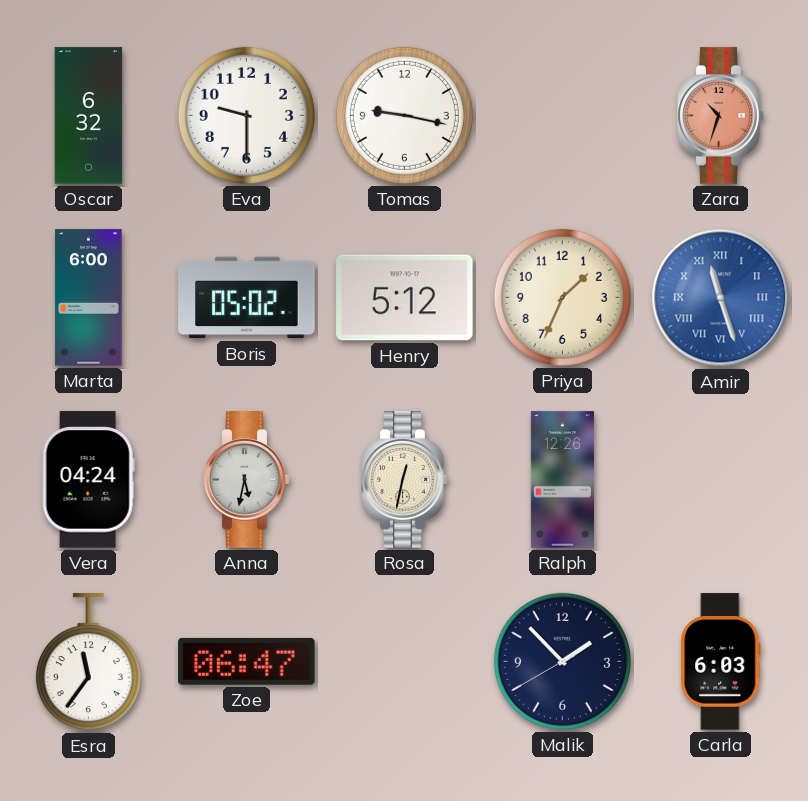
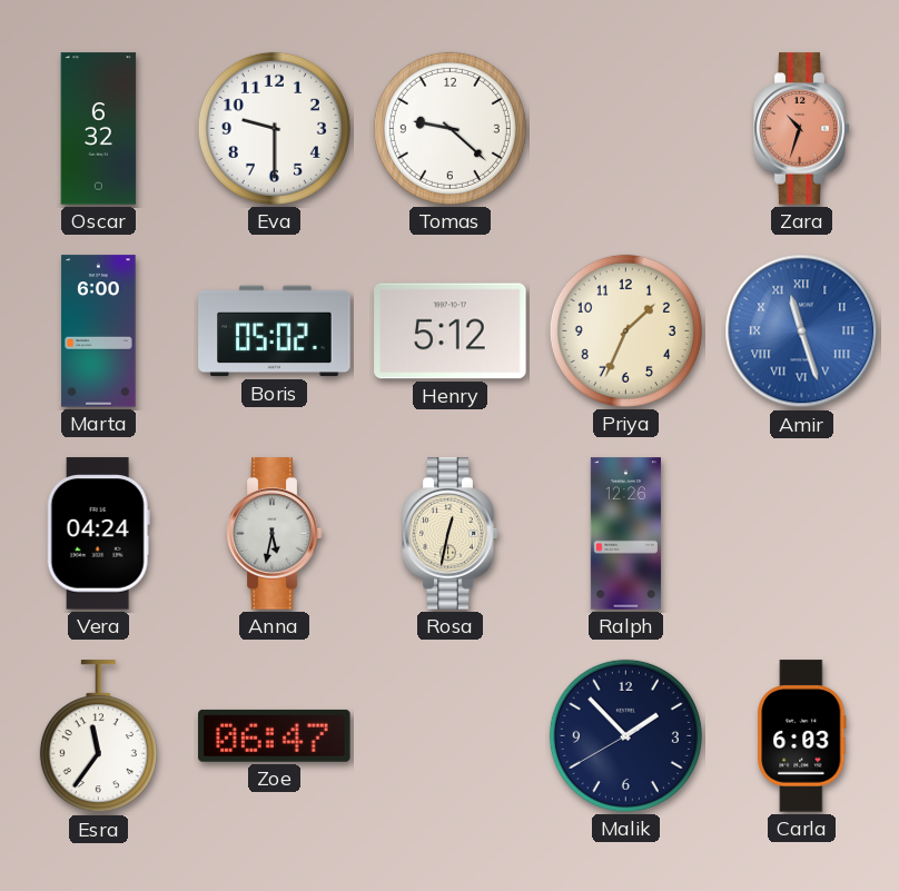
Tomas: 9:17 -> 9:22 (449, 128)
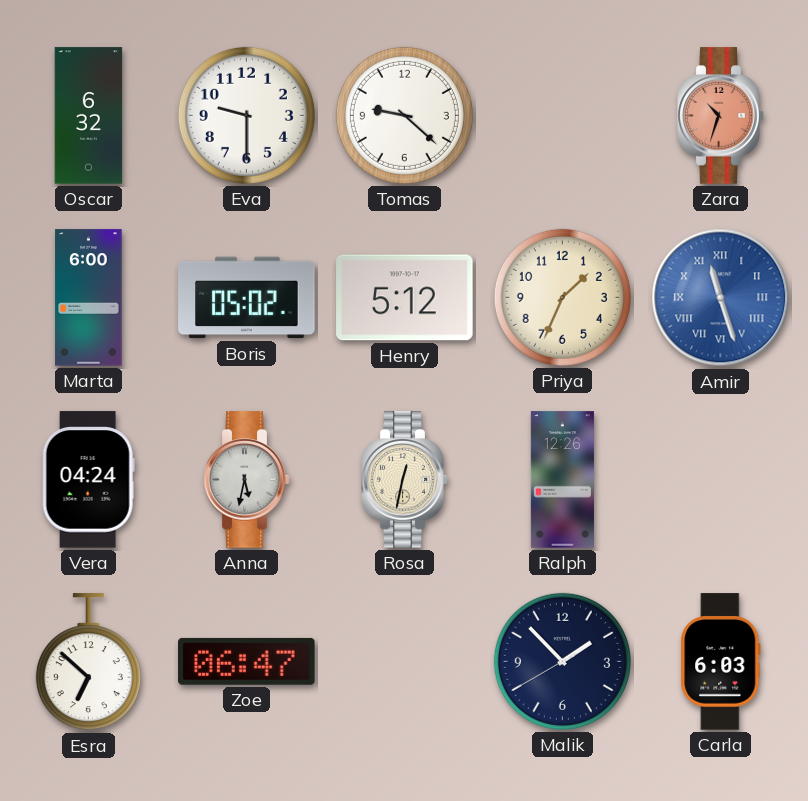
Esra: 11:36 -> 6:52 (88, 662)
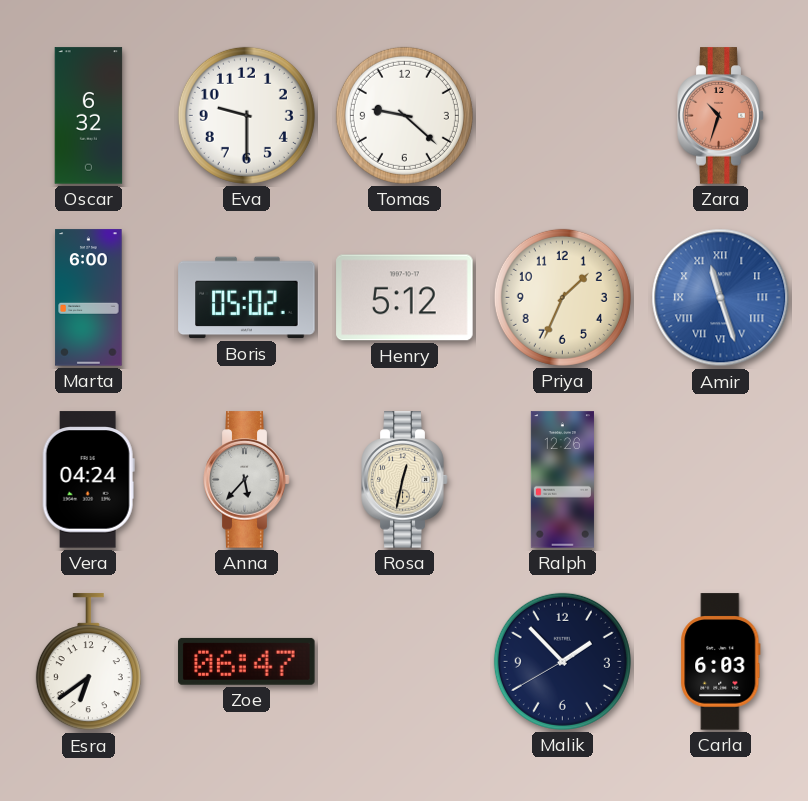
Anna: 5:32 -> 5:37 (247, 480)
Esra: 6:52 -> 6:39 (88, 662)
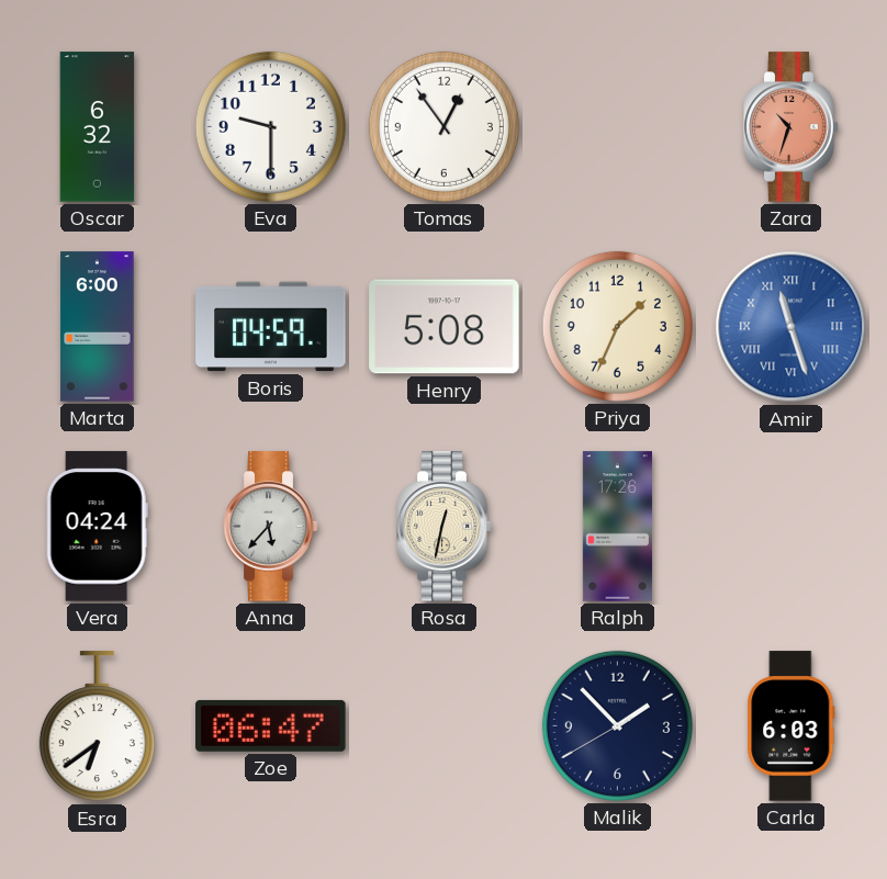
Tomas: 9:22 -> 12:54 (443, 126)
Boris: 05:02 -> 04:59 (271, 327)
Henry: 5:12 -> 5:08 (445, 327)
Ralph: 12:26 -> 17:26 (617, 527)
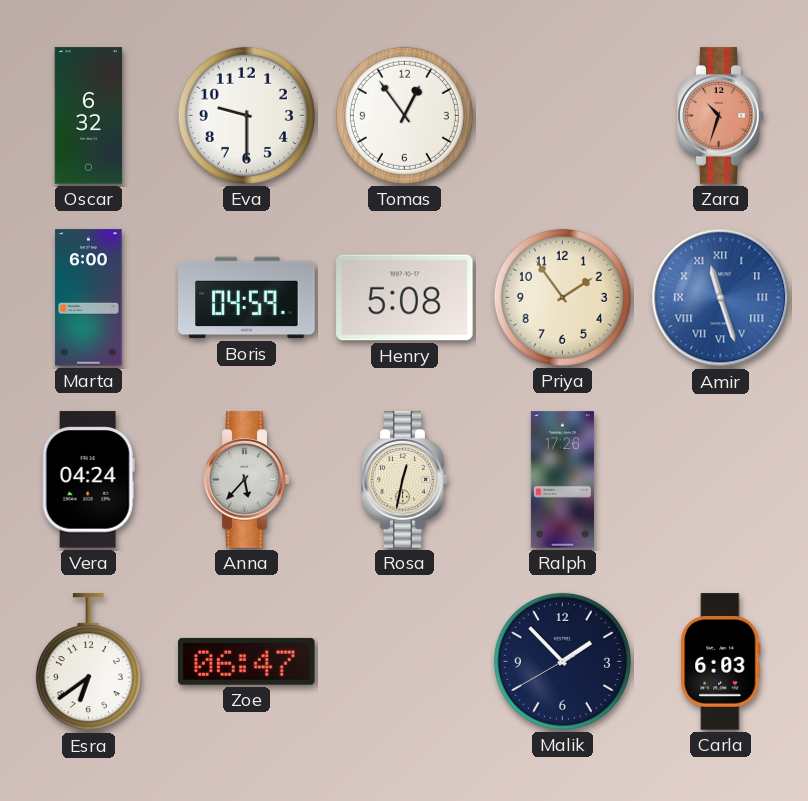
Priya: 1:34 -> 1:54 (562, 297)
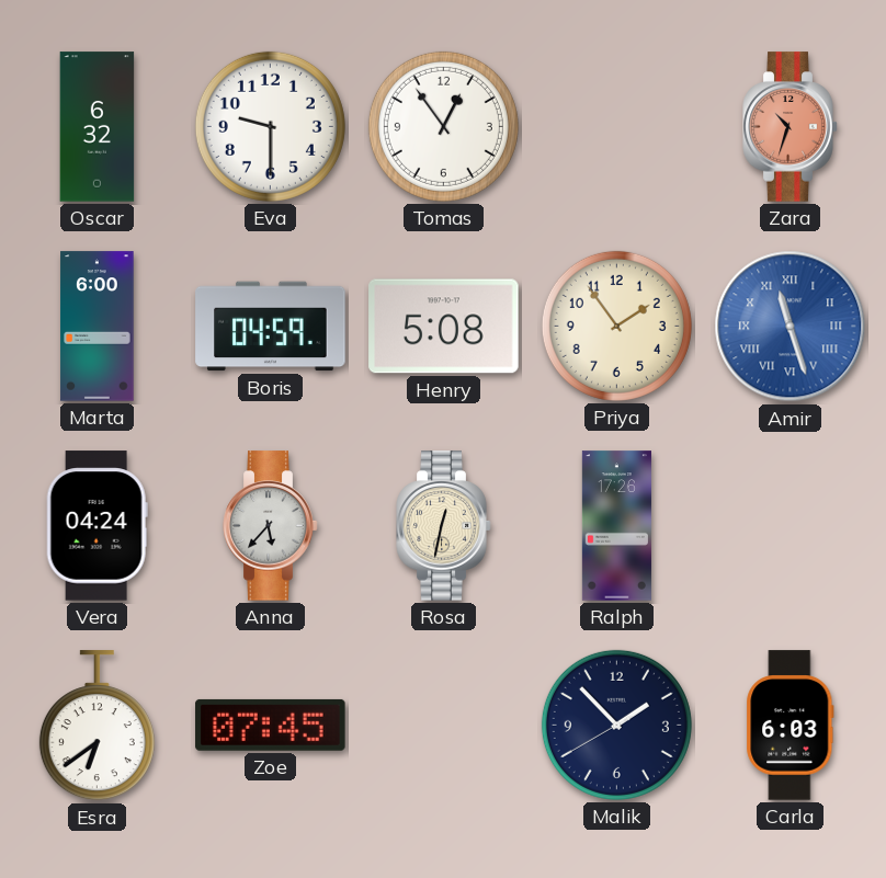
Zoe: 06:47 -> 07:45 (271, 725)
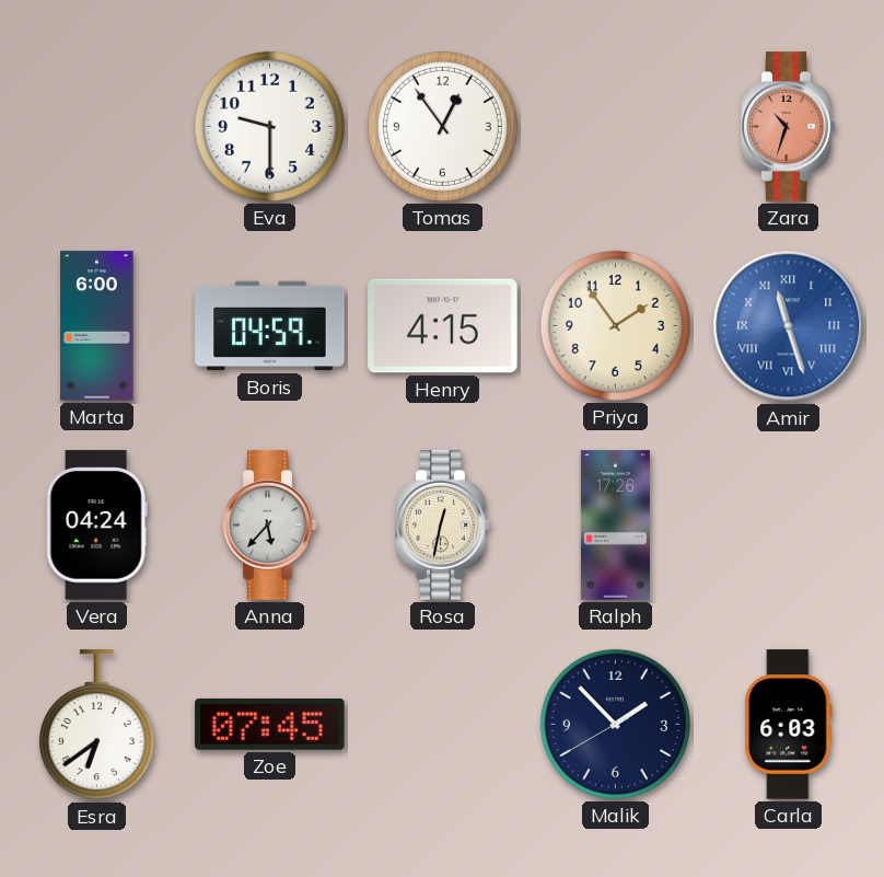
Oscar: 6:32 -> none (98, 127)
Henry: 5:08 -> 4:15 (443, 326)
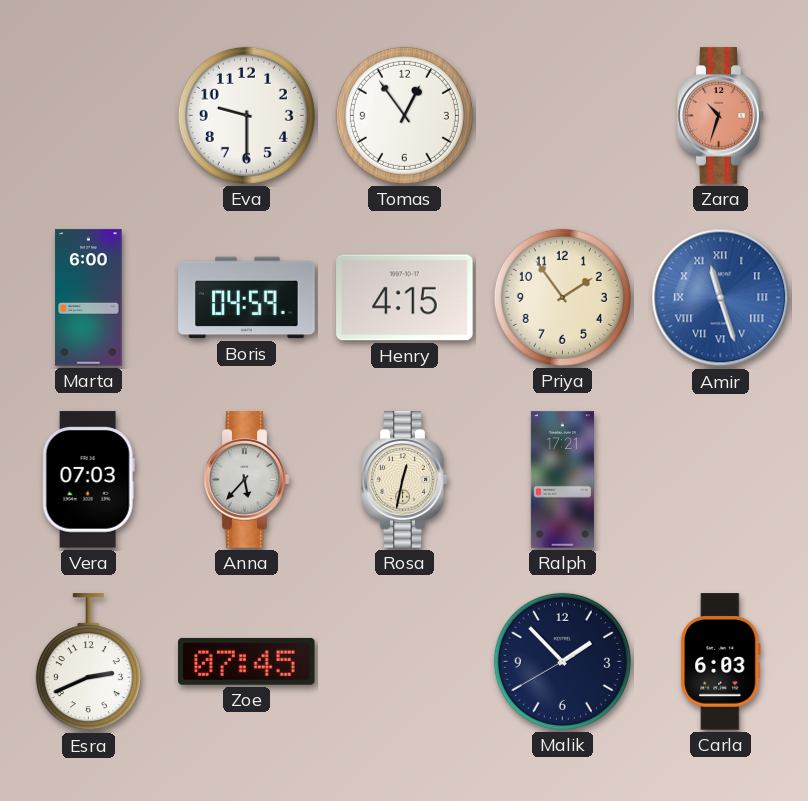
Vera: 04:24 -> 07:03 (88, 480)
Ralph: 17:26 -> 17:21 (562, 480)
Esra: 6:39 -> 2:41 (88, 662)
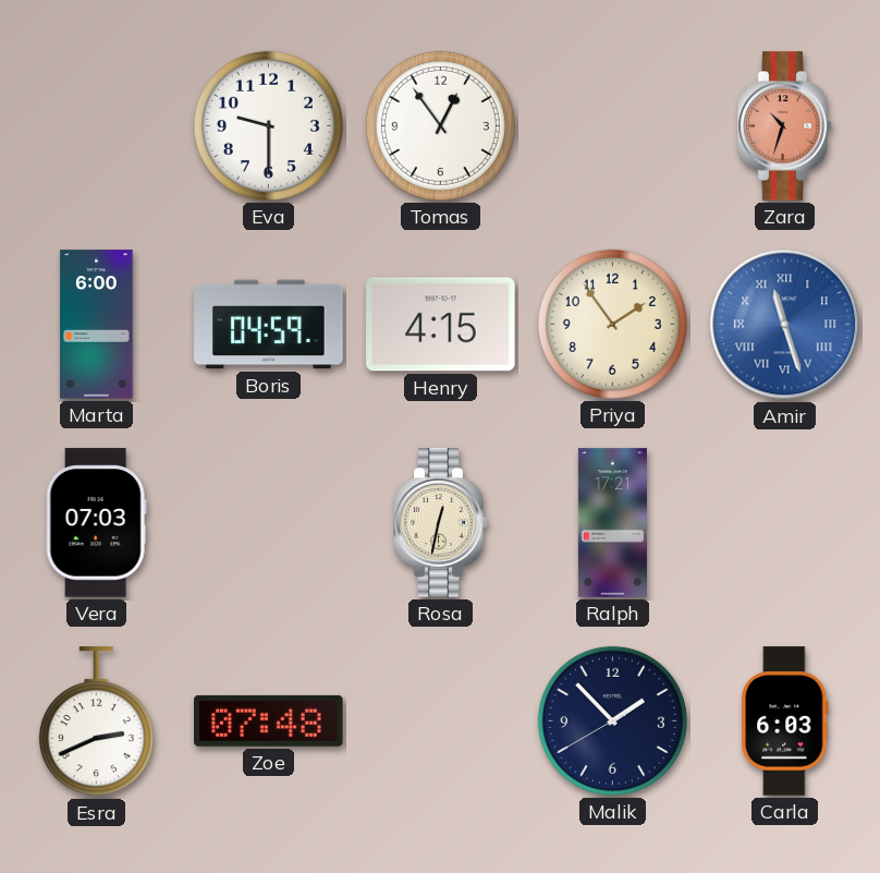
Anna: 5:37 -> none (247, 480)
Zoe: 07:45 -> 07:48 (269, 720)
